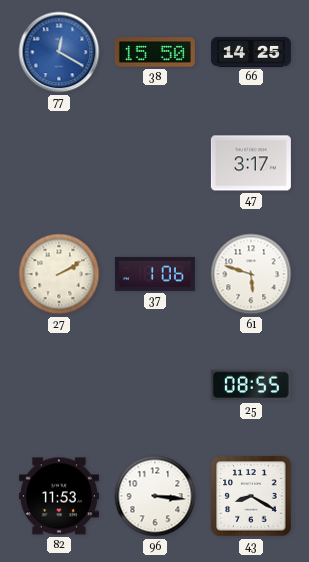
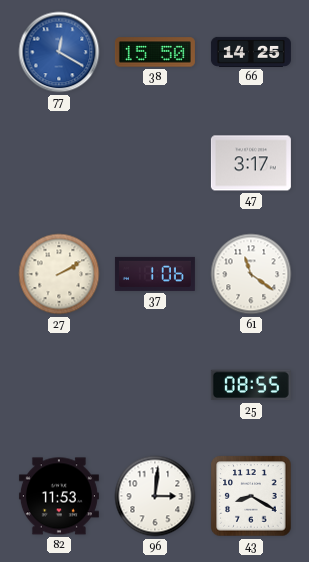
61: 5:48 -> 11:21 (251, 274)
96: 3:16 -> 3:01 (155, 496)
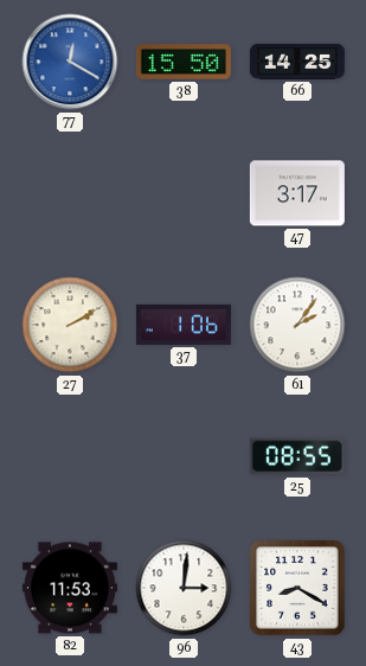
61: 11:21 -> 2:06 (297, 325)
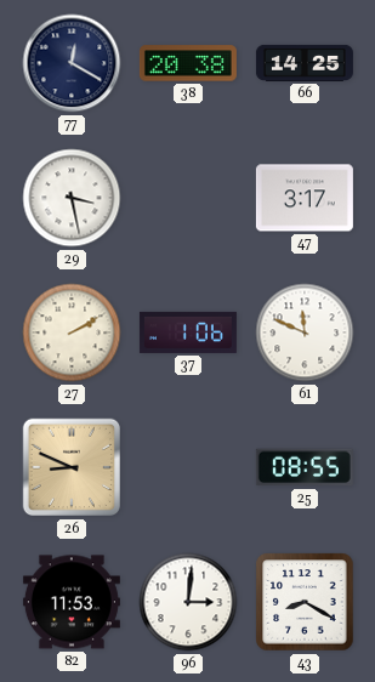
77 dial: blue -> navy (72, 63)
38: 15:50 -> 20:38 (188, 63)
29: none -> 3:28 (72, 198)
61: 2:06 -> 11:49 (305, 333)
26: none -> 8:49 (70, 467)
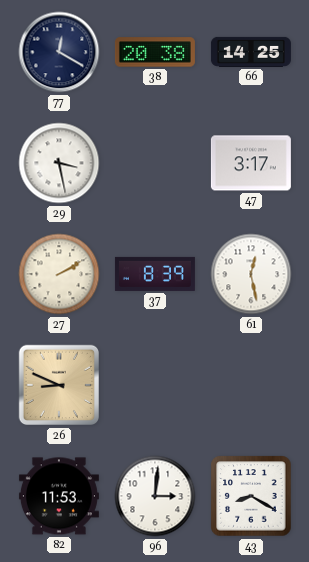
37: 1:06 -> 8:39 (155, 274)
61: 11:49 -> 12:28 (251, 274)
25: 08:55 -> none (305, 467)
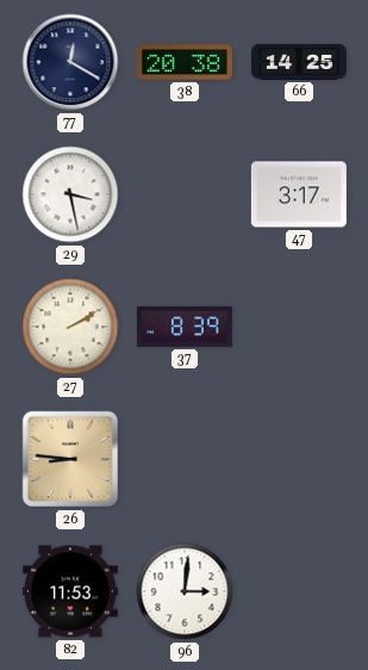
61: 12:28 -> none (251, 274)
26: 8:49 -> 8:46 (69, 459)
43: 8:20 -> none (251, 496)
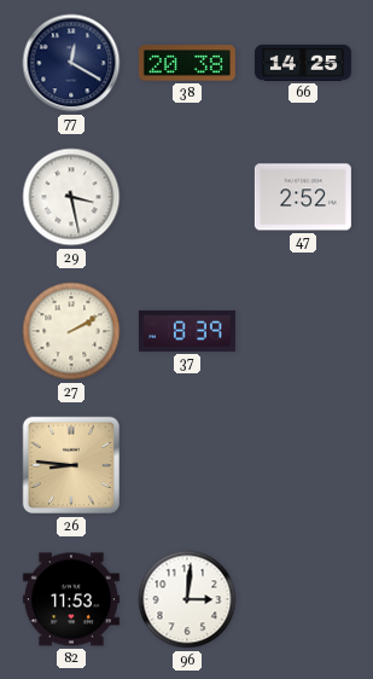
47: 3:17 -> 2:52 (303, 197)
